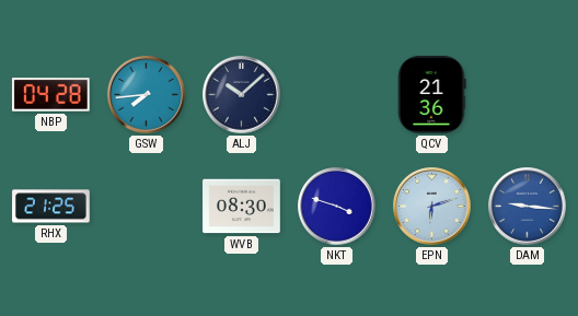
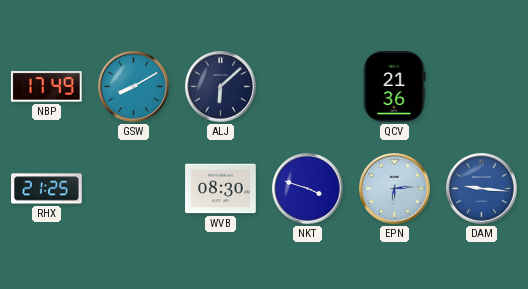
NBP: 04:28 -> 17:49 (46, 87)
GSW: 7:44 -> 8:10 (134, 87)
ALJ: 10:08 -> 6:08 (221, 87)
EPN: 6:12 -> 6:14 (395, 189)
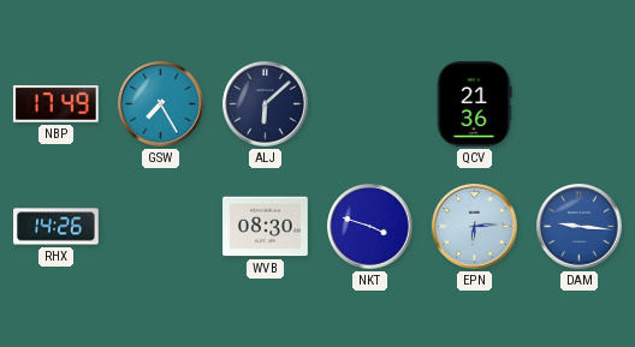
GSW: 8:10 -> 7:25 (161, 104)
RHX: 21:25 -> 14:26 (57, 227)
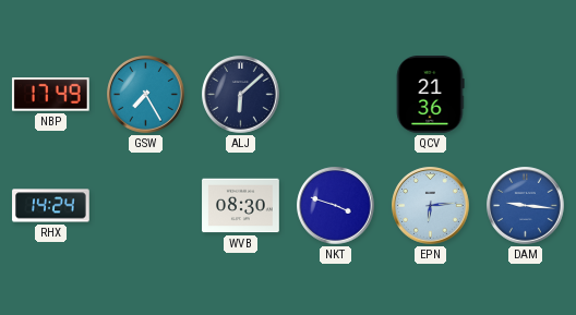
RHX: 14:26 -> 14:24 (51, 206)
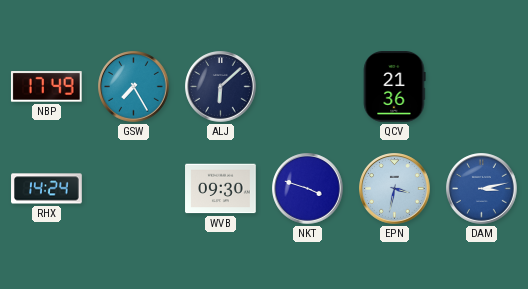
WVB: 08:30 -> 09:30 (221, 189)
EPN: 6:14 -> 3:32 (395, 189)
DAM: 9:16 -> 3:13 (482, 189)
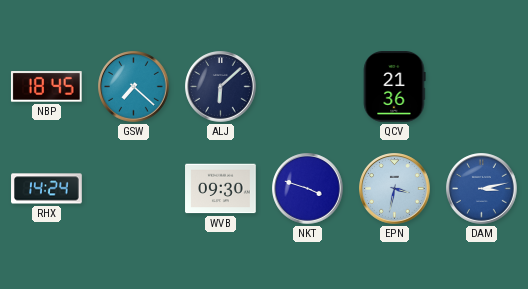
NBP: 17:49 -> 18:45 (46, 87)
GSW: 7:25 -> 7:22 (134, 87)
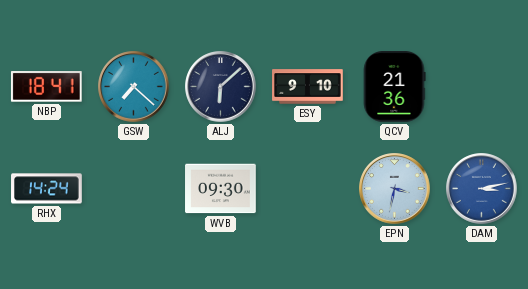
NBP: 18:45 -> 18:41 (46, 87)
ESY: none -> 9:10 (308, 87)
NKT: 3:48 -> none (308, 189)
